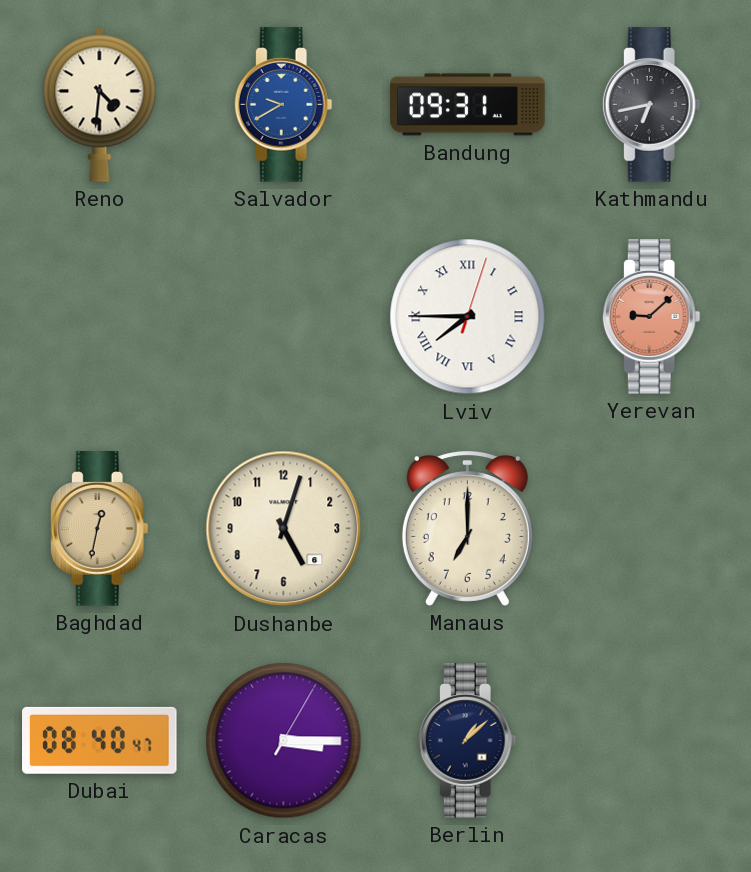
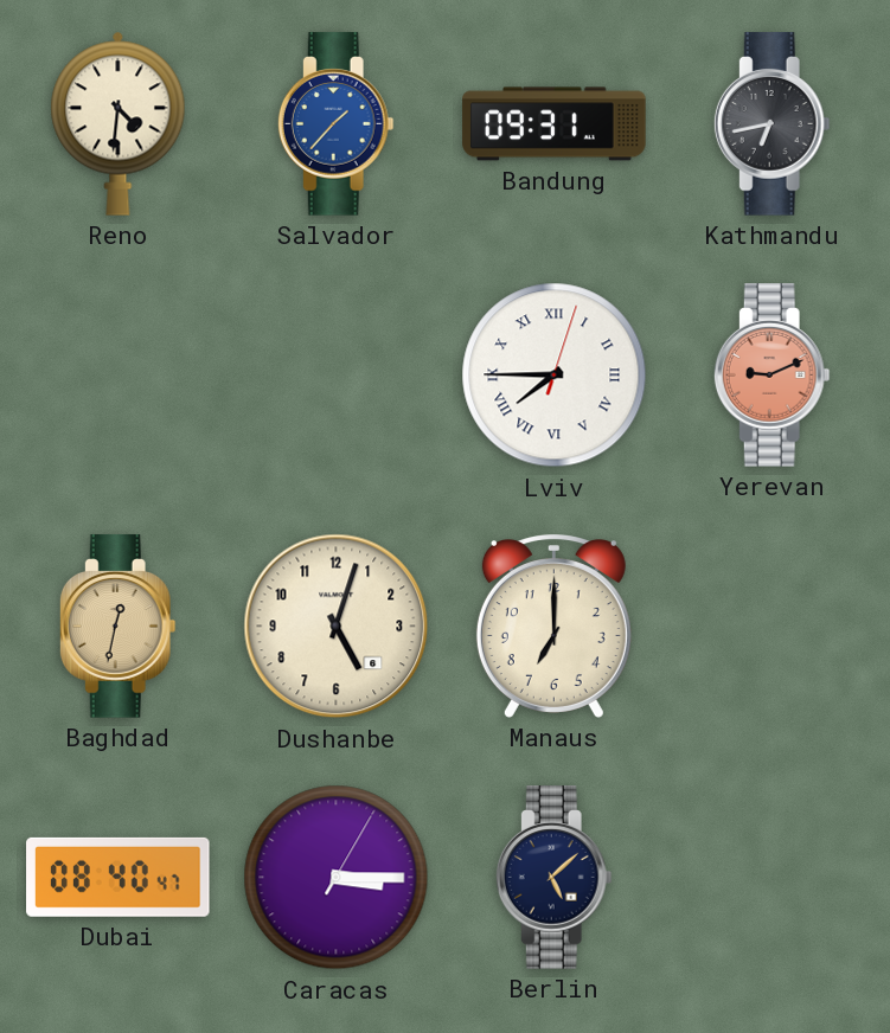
Salvador: 9:40 -> 1:37 (335, 124)
Yerevan: 9:08 -> 9:11 (771, 376)
Berlin: 1:08 -> 5:08 (553, 878)
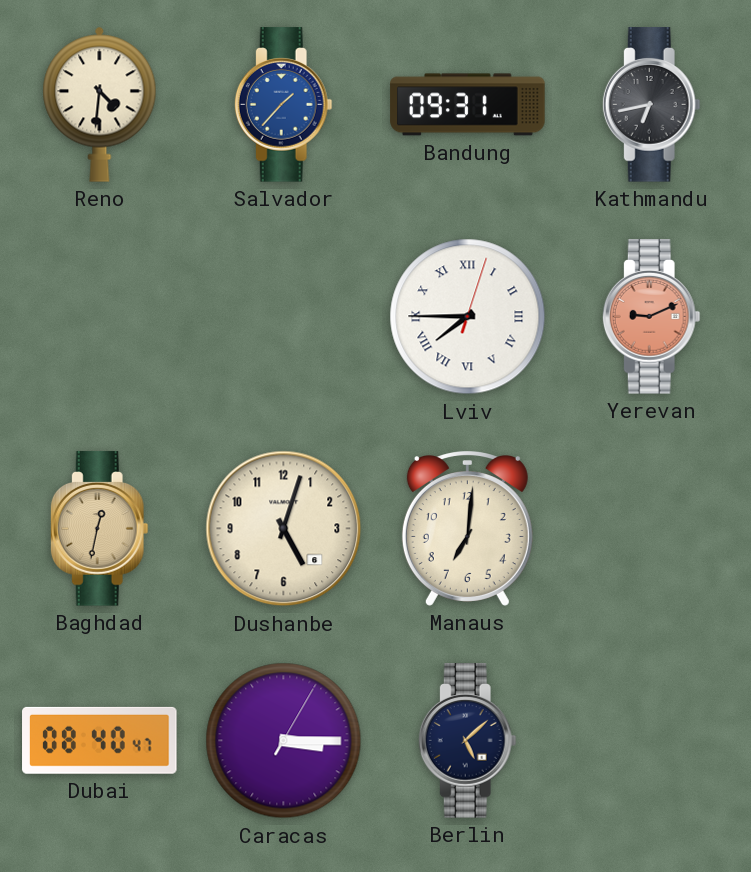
Manaus: 7:00 -> 7:01 (467, 529)
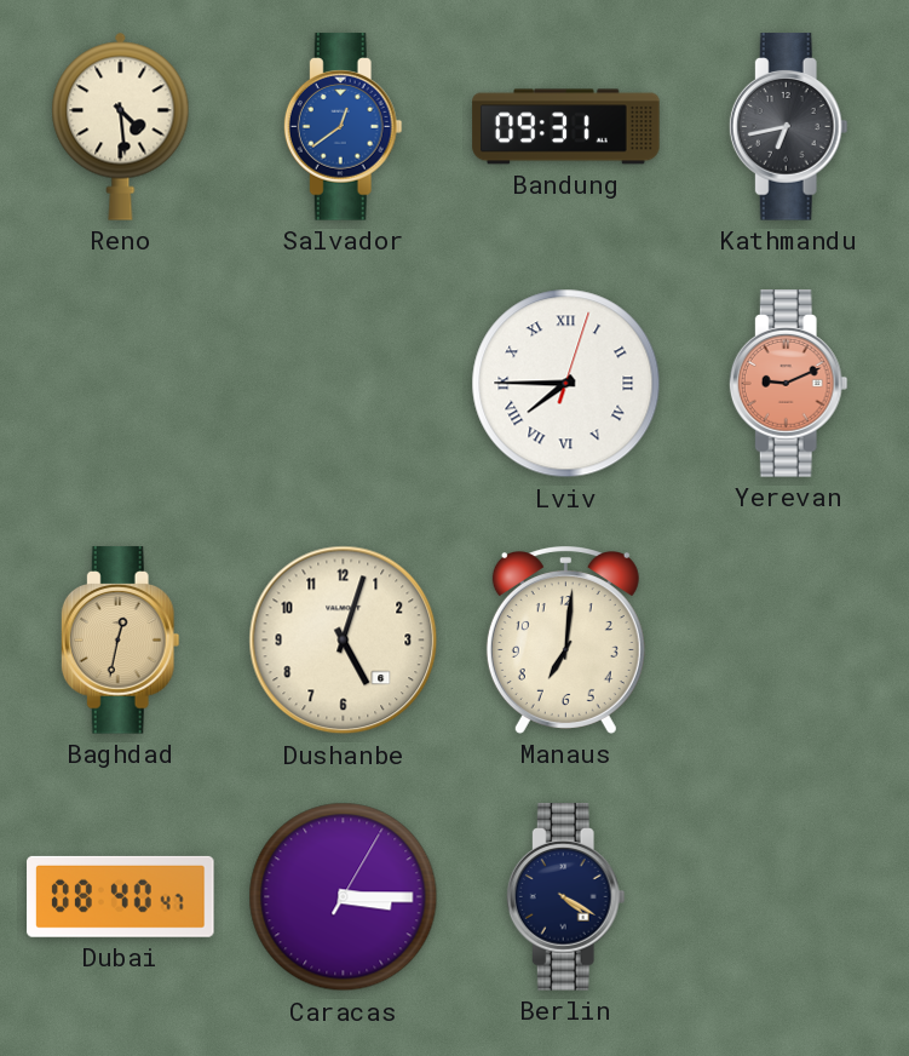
Reno: 4:31 -> 4:29 (121, 126)
Salvador: 1:37 -> 12:39 (343, 127)
Berlin: 5:08 -> 4:20 (565, 897)
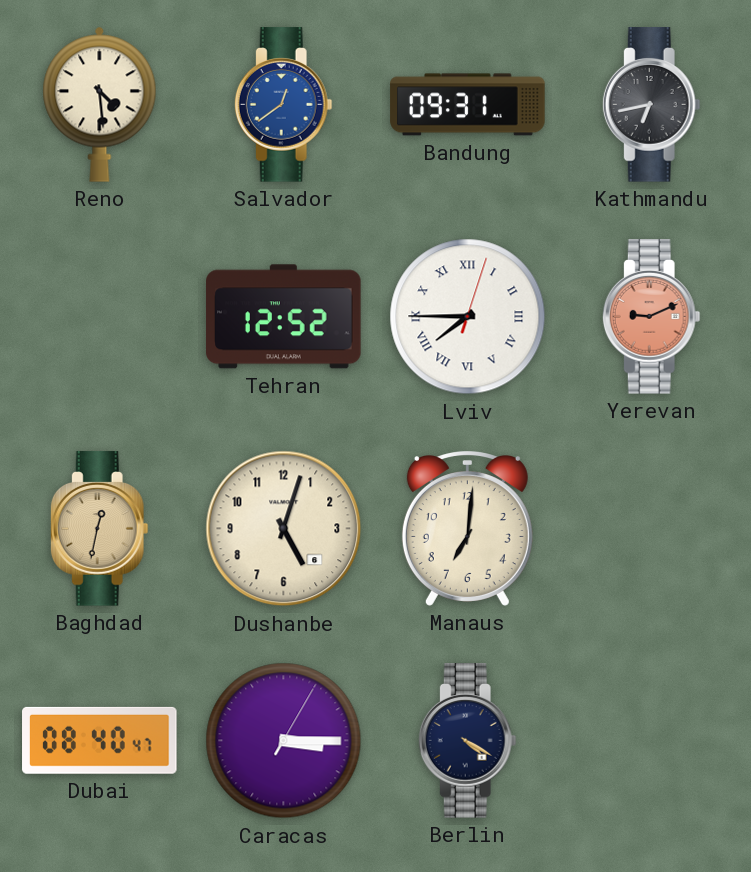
Tehran: none -> 12:52 (284, 317)
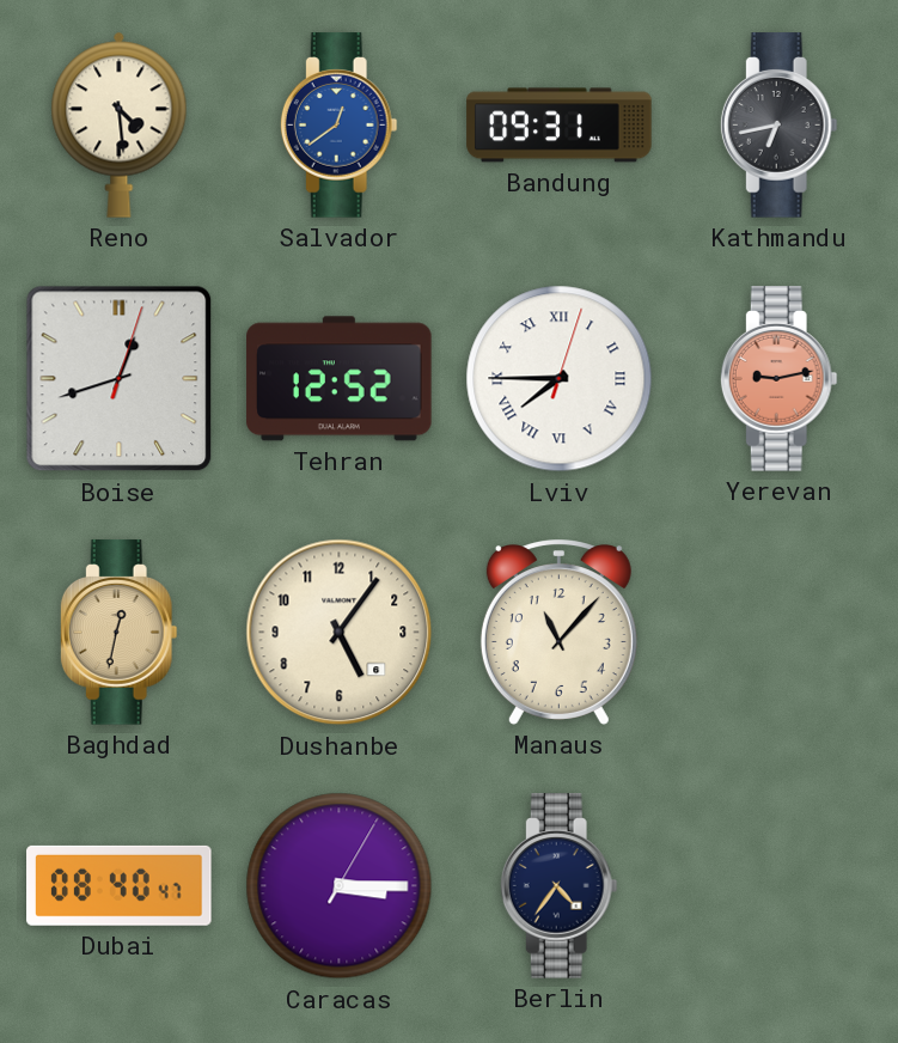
Boise: none -> 12:42 (120, 379)
Yerevan: 9:11 -> 9:13 (778, 379)
Dushanbe: 5:03 -> 5:06 (340, 633)
Manaus: 7:01 -> 11:07 (558, 633)
Berlin: 4:20 -> 4:36 (558, 886)
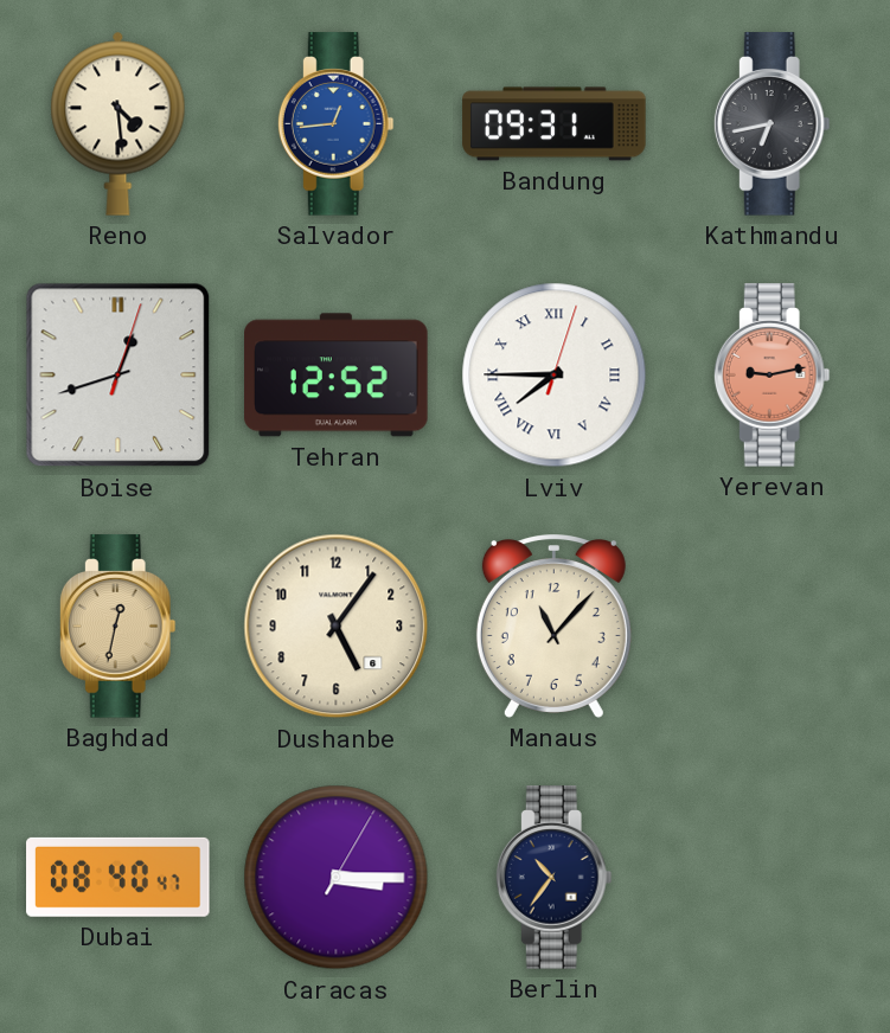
Salvador: 12:39 -> 12:44 (335, 124)
Berlin: 4:36 -> 10:36 (553, 878)
